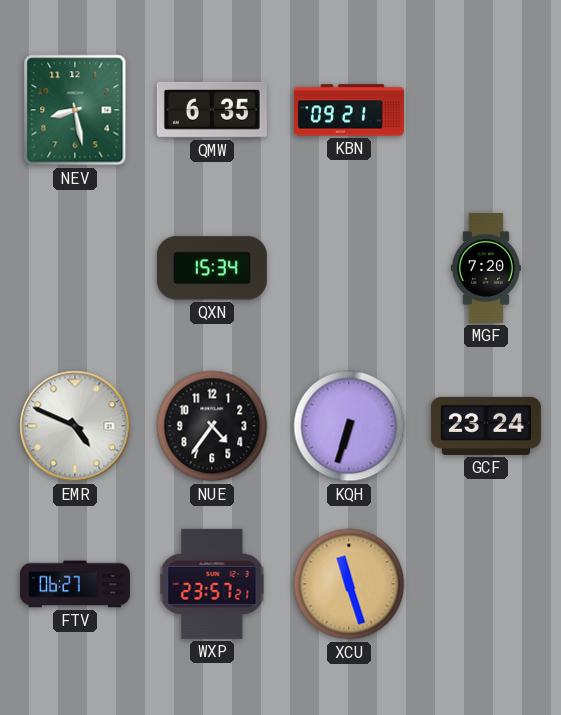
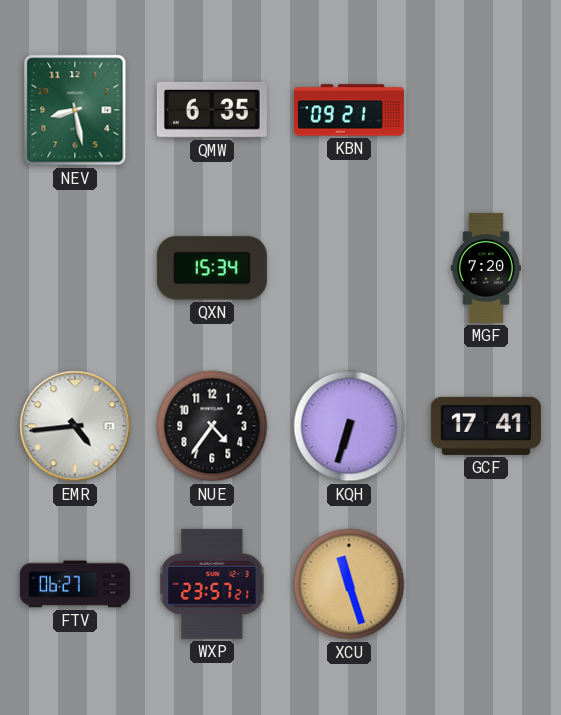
EMR: 4:49 -> 4:44 (75, 426)
GCF: 23:24 -> 17:41 (486, 426)
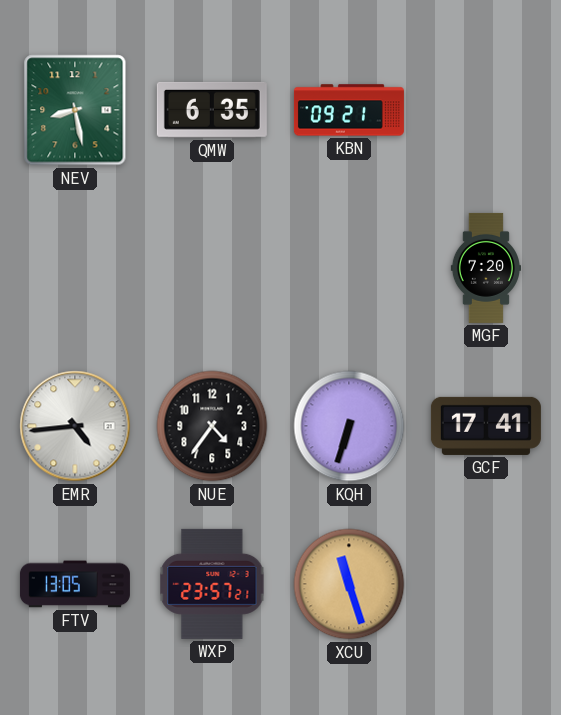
QXN: 15:34 -> none (212, 268)
FTV: 06:27 -> 13:05 (75, 584)
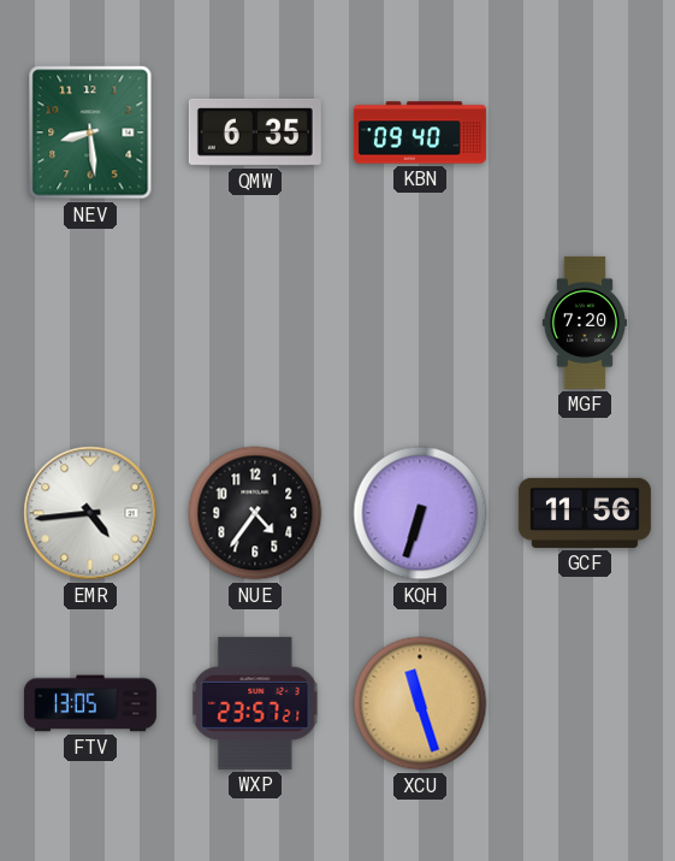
NEV: 8:28 -> 8:29 (90, 132)
KBN: 09:21 -> 09:40 (420, 132)
GCF: 17:41 -> 11:56 (585, 513)
